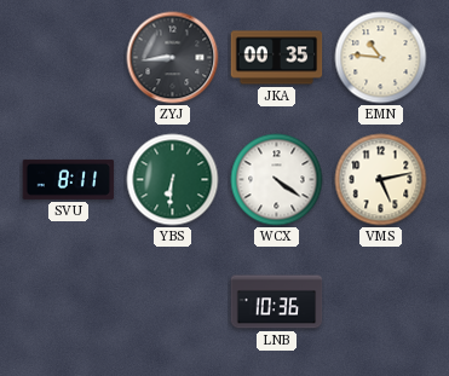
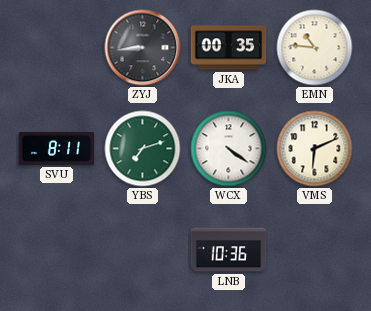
YBS: 6:31 -> 7:12 (143, 149)
VMS: 5:13 -> 6:11 (315, 149)
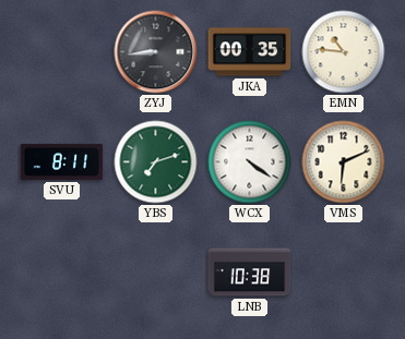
LNB: 10:36 -> 10:38 (250, 273)
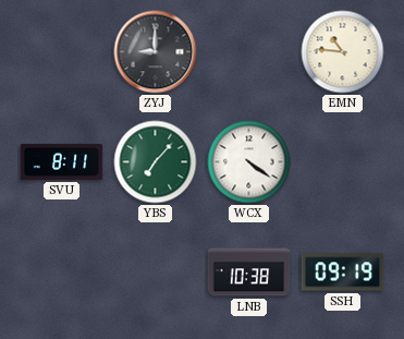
ZYJ: 8:44 -> 9:00 (156, 52)
JKA: 00:35 -> none (250, 52)
YBS: 7:12 -> 7:07 (156, 162)
VMS: 6:11 -> none (344, 162)
SSH: none -> 09:19 (343, 273)
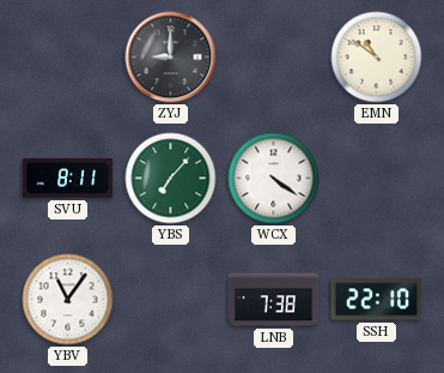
EMN: 10:46 -> 10:51 (377, 58)
YBV: none -> 11:06 (68, 300)
LNB: 10:38 -> 7:38 (274, 300)
SSH: 09:19 -> 22:10 (377, 300)
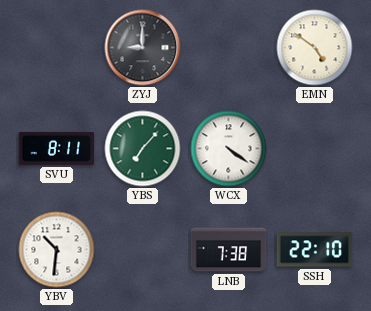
EMN: 10:51 -> 4:51 (315, 48)
YBV: 11:06 -> 10:31 (57, 250)
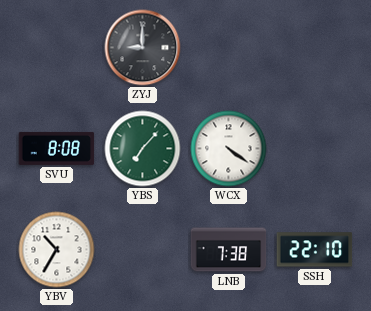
EMN: 4:51 -> none (315, 48)
SVU: 8:11 -> 8:08 (57, 148)
YBV: 10:31 -> 10:35 (57, 250)
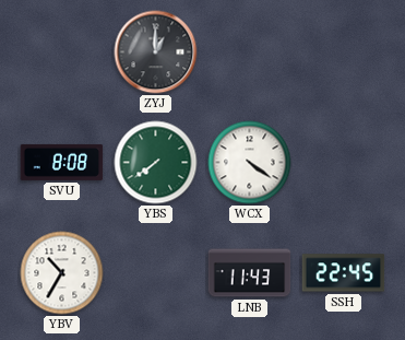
ZYJ: 9:00 -> 1:00 (156, 52)
YBS: 7:07 -> 7:39 (156, 163)
LNB: 7:38 -> 11:43 (250, 273)
SSH: 22:10 -> 22:45 (344, 273)
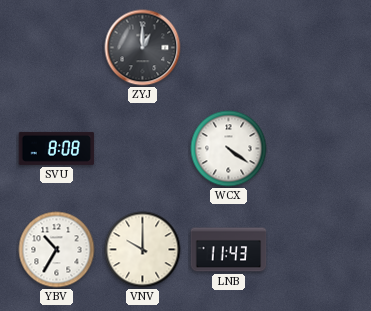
YBS: 7:39 -> none (156, 163)
VNV: none -> 10:00 (143, 250)
SSH: 22:45 -> none (344, 273)
